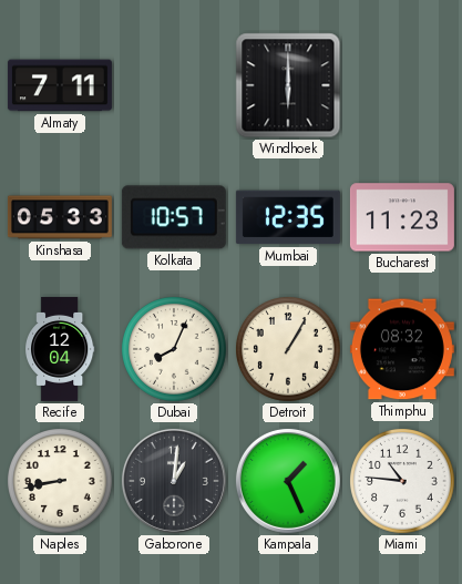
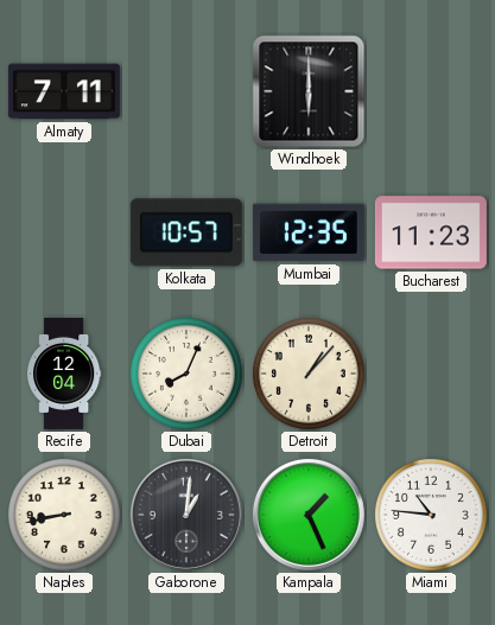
Kinshasa: 05:33 -> none (60, 217)
Detroit: 1:05 -> 1:07 (310, 375)
Thimphu: 08:32 -> none (402, 349)
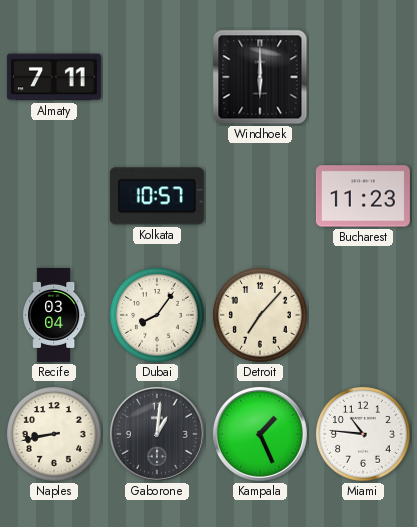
Mumbai: 12:35 -> none (309, 232)
Recife: 12:04 -> 03:04 (55, 315)
Dubai: 8:04 -> 8:06 (158, 316)
Detroit: 1:07 -> 7:07 (261, 316)
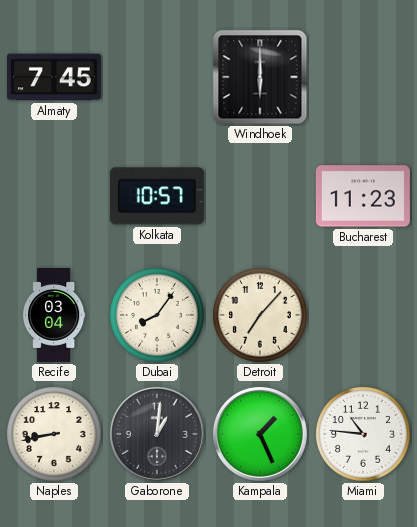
Almaty: 7:11 -> 7:45 (54, 77)
